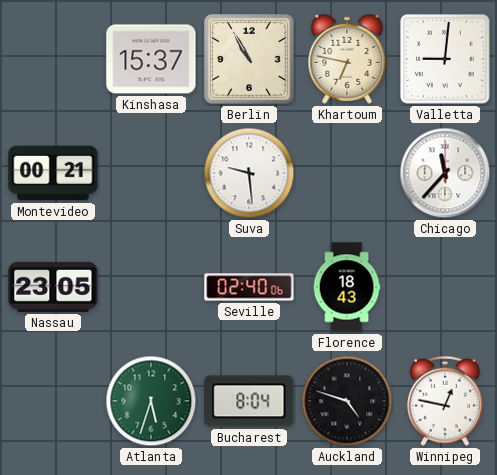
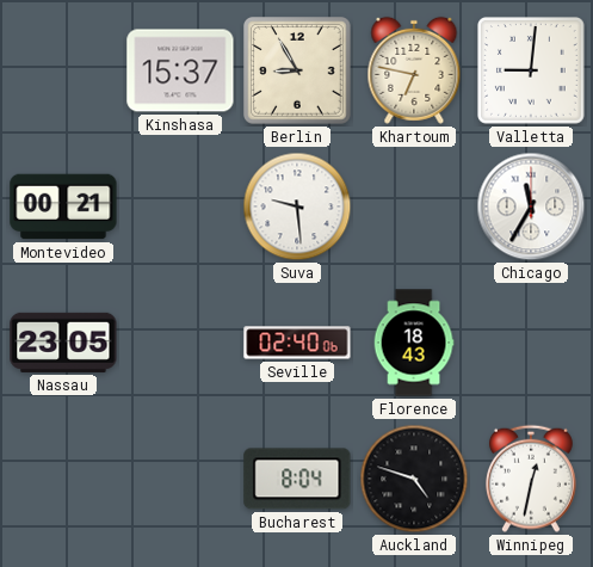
Berlin: 10:55 -> 8:55 (298, 72)
Chicago: 11:37 -> 11:35 (531, 207)
Atlanta: 5:33 -> none (151, 401)
Winnipeg: 12:47 -> 12:32 (531, 479)
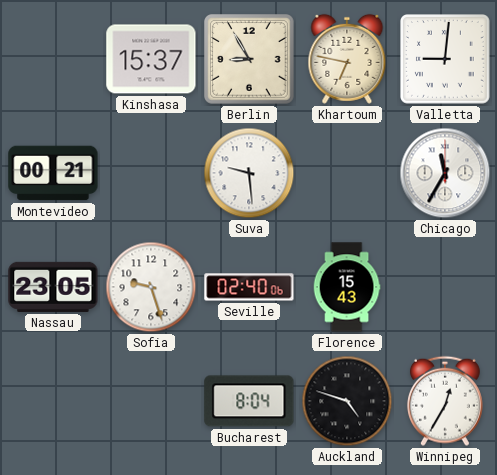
Sofia: none -> 9:27 (151, 287)
Florence: 18:43 -> 15:43 (347, 287)
Winnipeg: 12:32 -> 12:35 (445, 401)
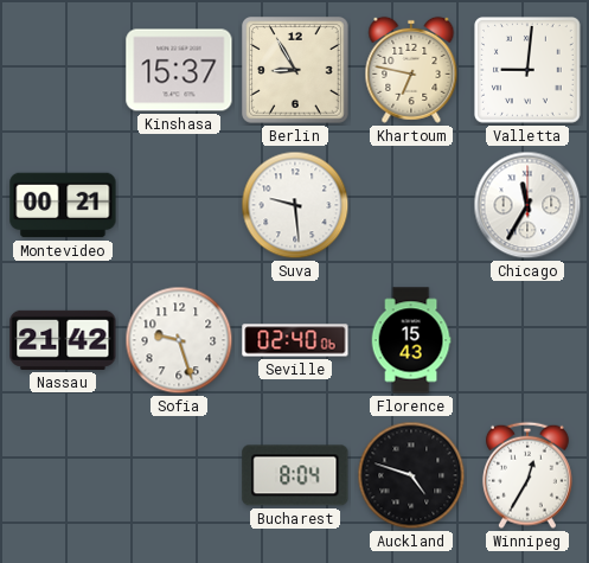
Nassau: 23:05 -> 21:42 (63, 340)
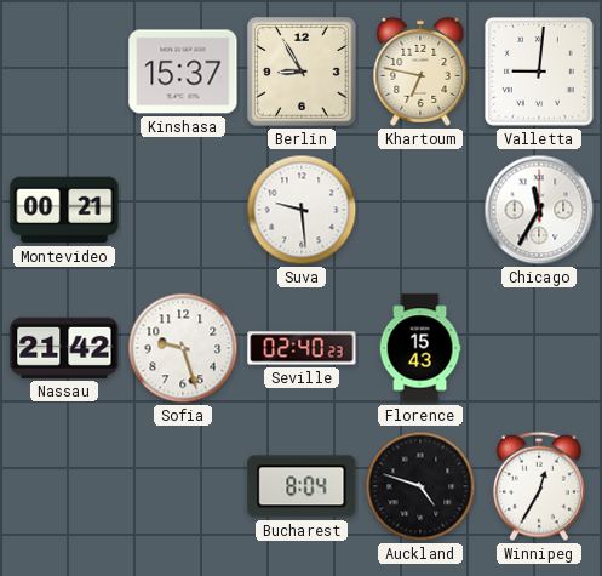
Seville: 02:40:06 -> 02:40:23 (302, 348)
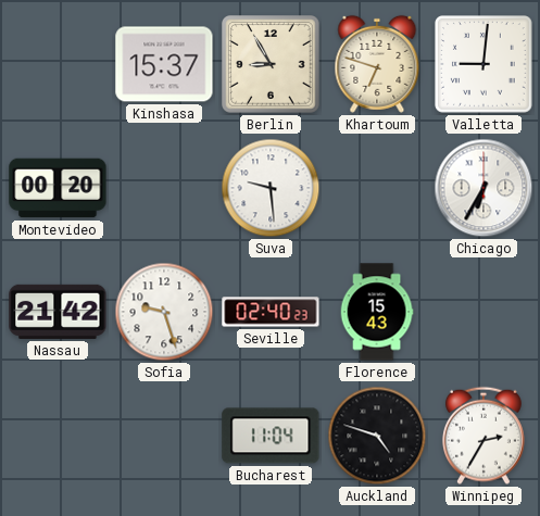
Khartoum: 6:47 -> 6:48 (377, 64)
Montevideo: 00:21 -> 00:20 (58, 188)
Chicago: 11:35 -> 6:35 (484, 188)
Bucharest: 8:04 -> 11:04 (271, 436)
Winnipeg: 12:35 -> 2:35 (484, 436)
